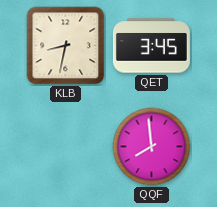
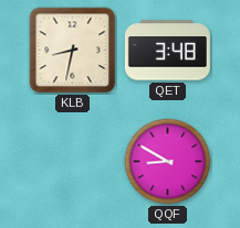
QET: 3:45 -> 3:48 (167, 51)
QQF: 7:59 -> 8:50 (168, 162)
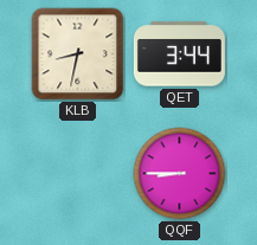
QET: 3:48 -> 3:44 (179, 54)
QQF: 8:50 -> 8:45 (180, 174)
